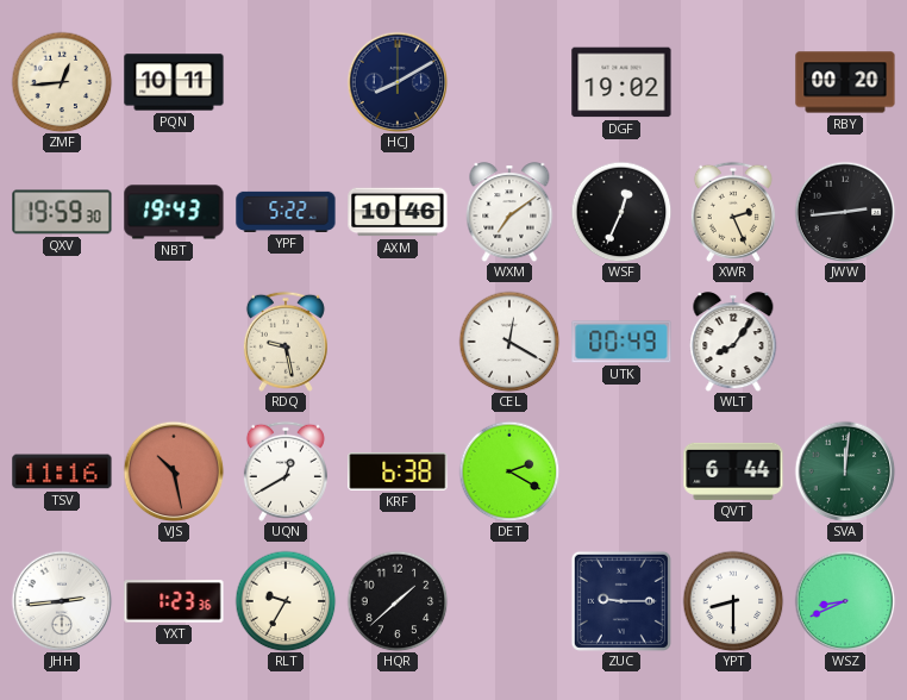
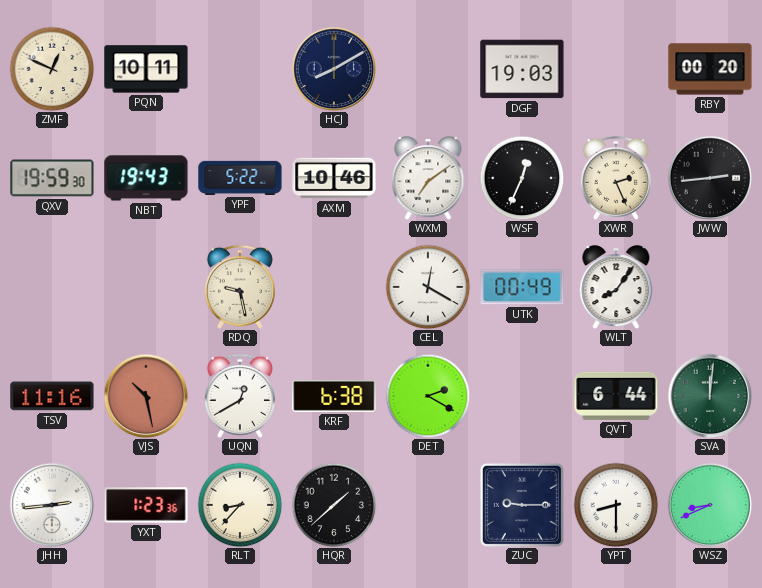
ZMF: 12:44 -> 12:49 (52, 69)
DGF: 19:02 -> 19:03 (522, 69)
RLT: 9:35 -> 8:37 (240, 505)
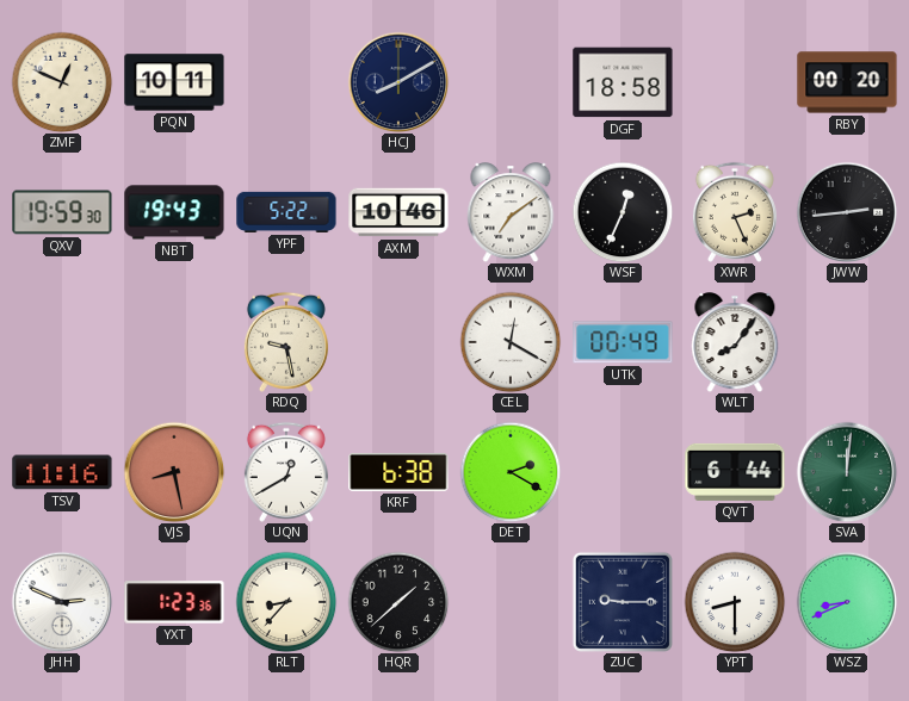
DGF: 19:03 -> 18:58 (623, 82)
VJS: 10:28 -> 8:28 (174, 472)
JHH: 2:44 -> 2:49 (62, 602)
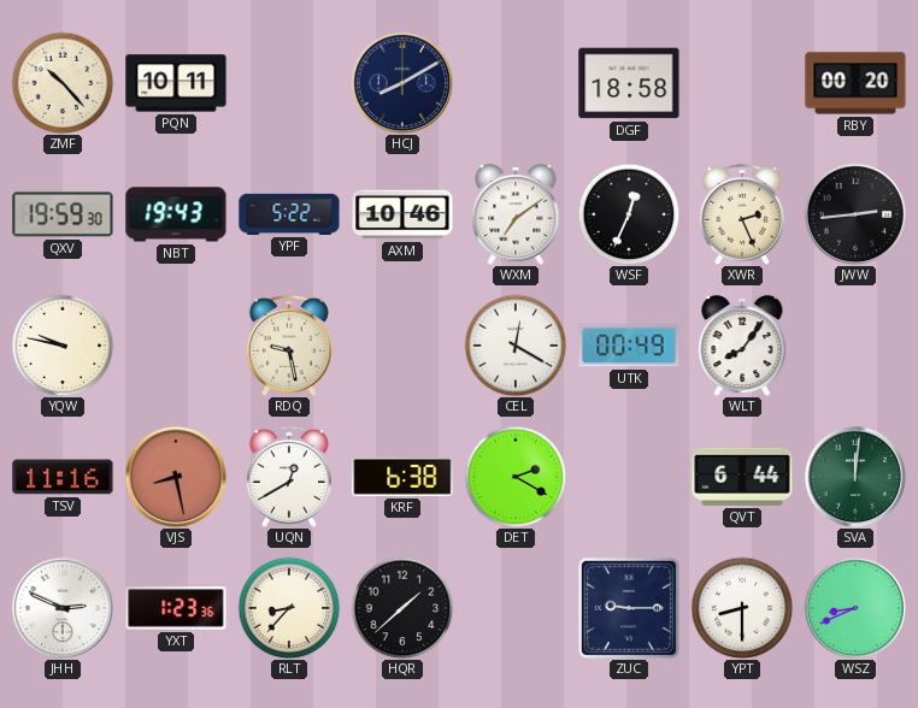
ZMF: 12:49 -> 10:23 (63, 83)
YQW: none -> 9:47 (63, 346)
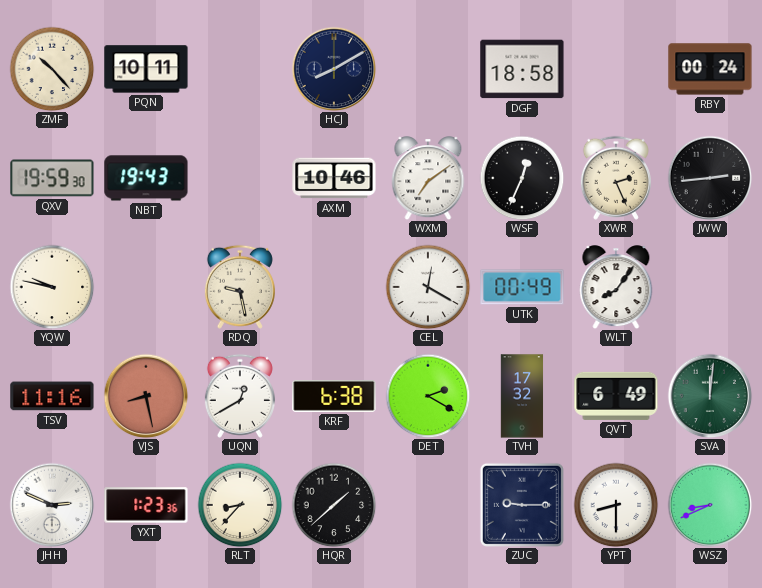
RBY: 00:20 -> 00:24 (710, 69)
YPF: 5:22 -> none (289, 214)
TVH: none -> 17:32 (522, 396)
QVT: 6:44 -> 6:49 (616, 396)
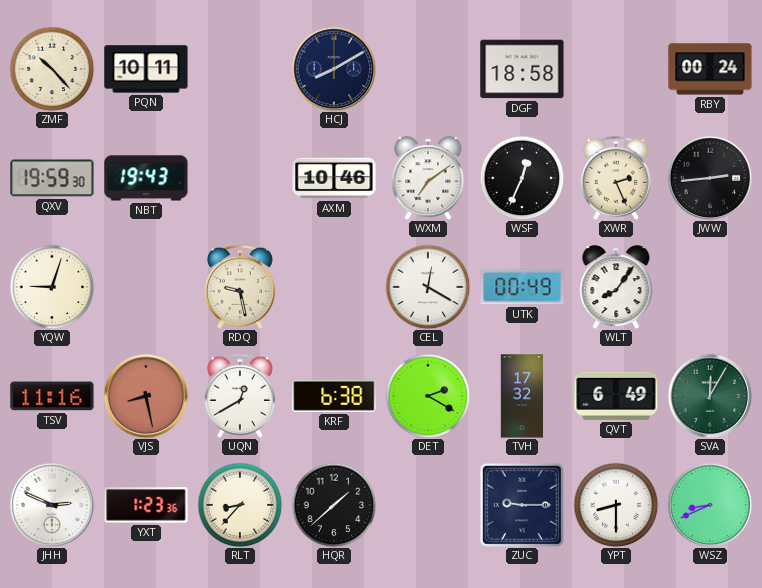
YQW: 9:47 -> 9:03 (52, 287)
SVA: 12:01 -> 12:05 (710, 396)
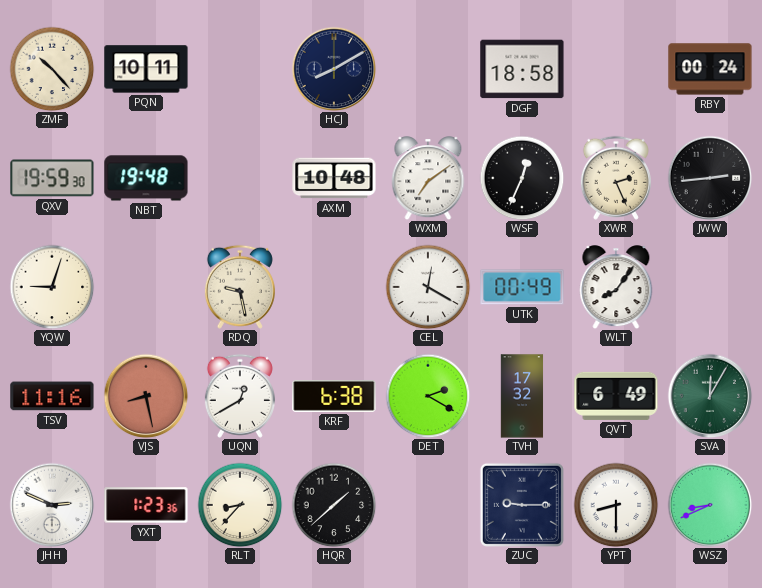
NBT: 19:43 -> 19:48 (146, 178)
AXM: 10:46 -> 10:48 (334, 178)
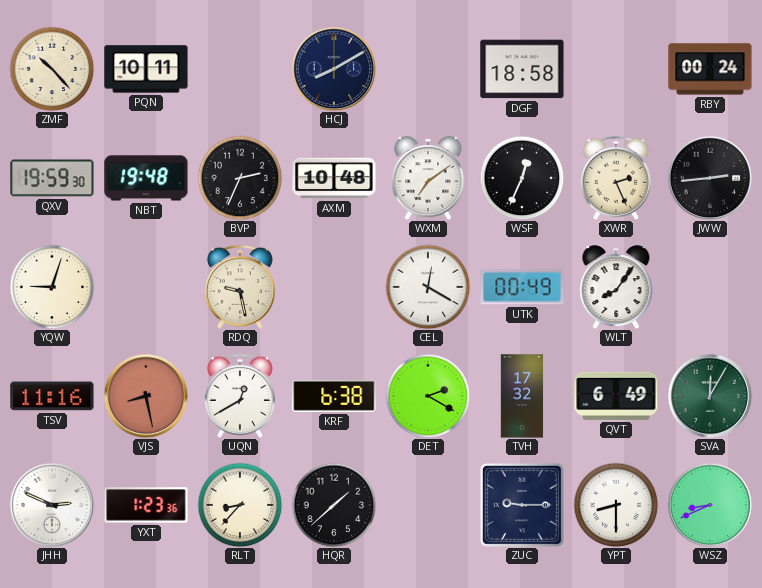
BVP: none -> 2:34 (240, 178)
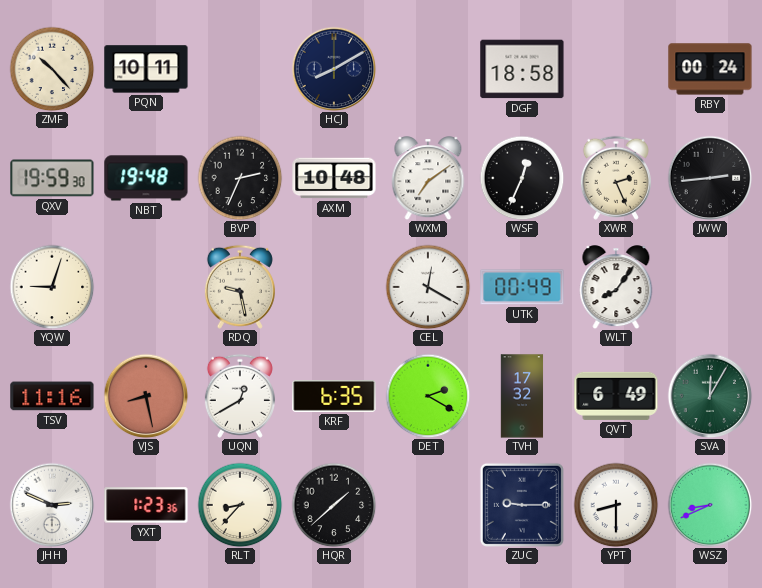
KRF: 6:38 -> 6:35 (334, 396)
